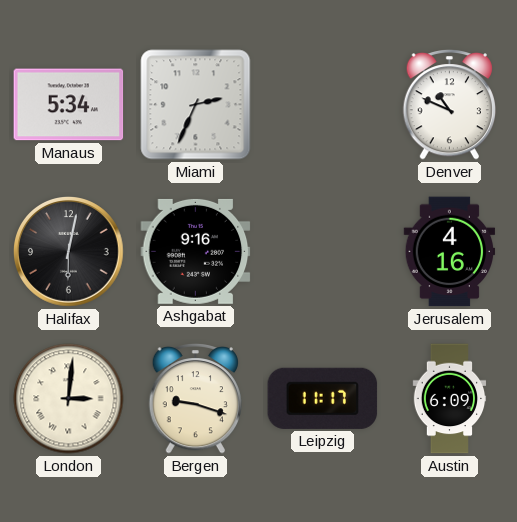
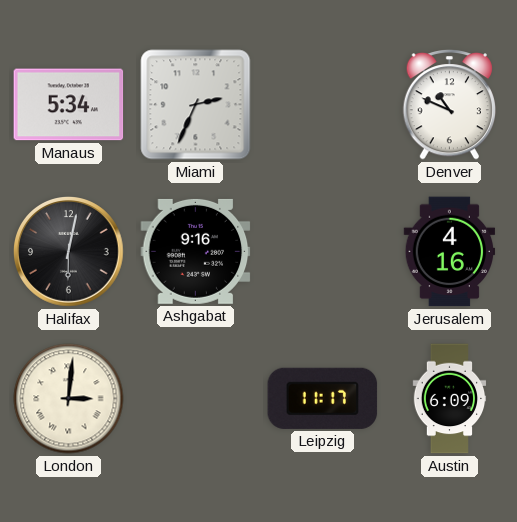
Bergen: 9:18 -> none (195, 399)
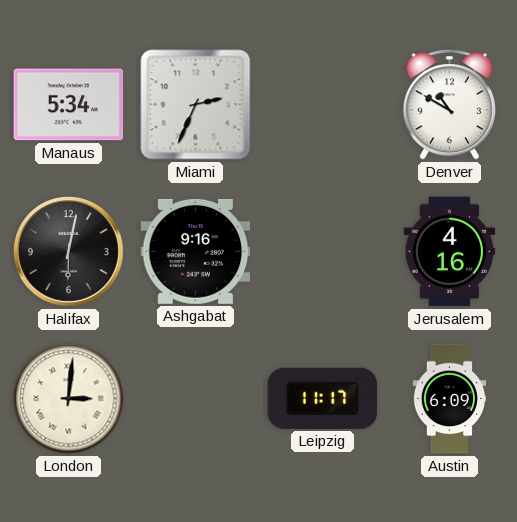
Denver: 10:49 -> 10:50 (449, 105)
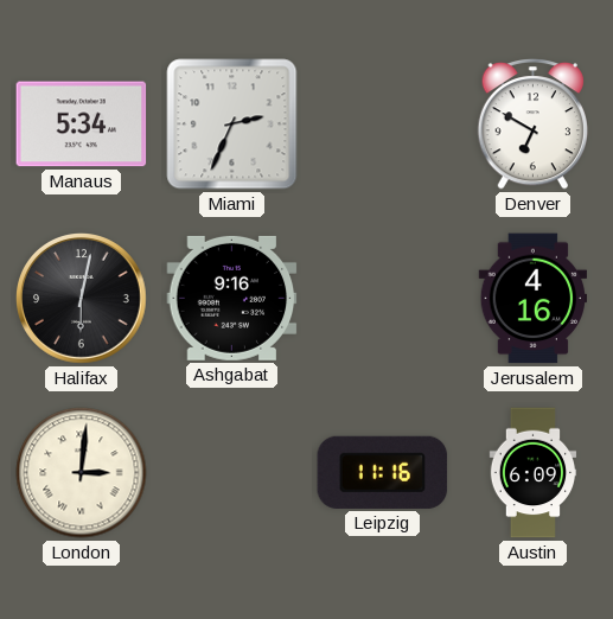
Denver: 10:50 -> 6:50 (532, 125)
Leipzig: 11:17 -> 11:16 (383, 472)
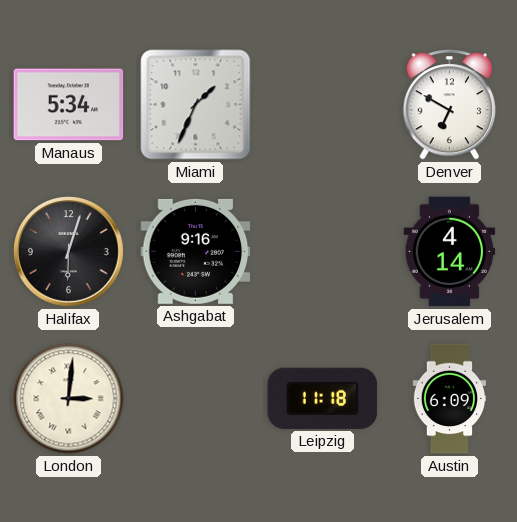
Miami: 2:34 -> 1:34 (196, 105)
Halifax: 6:02 -> 6:03 (69, 252)
Jerusalem: 4:16 -> 4:14 (450, 252)
Leipzig: 11:16 -> 11:18 (323, 398)
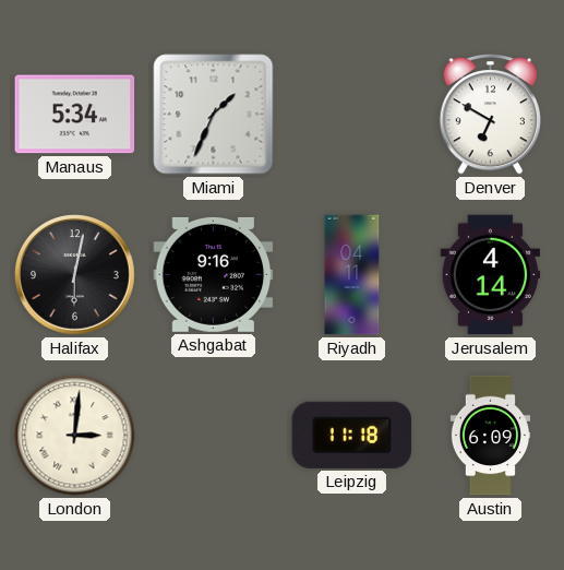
Halifax: 6:03 -> 6:02 (75, 275)
Riyadh: none -> 04:11 (352, 275)
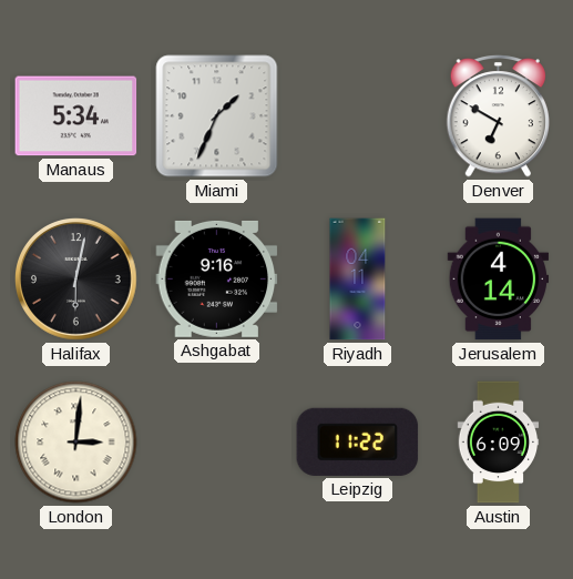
Leipzig: 11:18 -> 11:22 (358, 441)
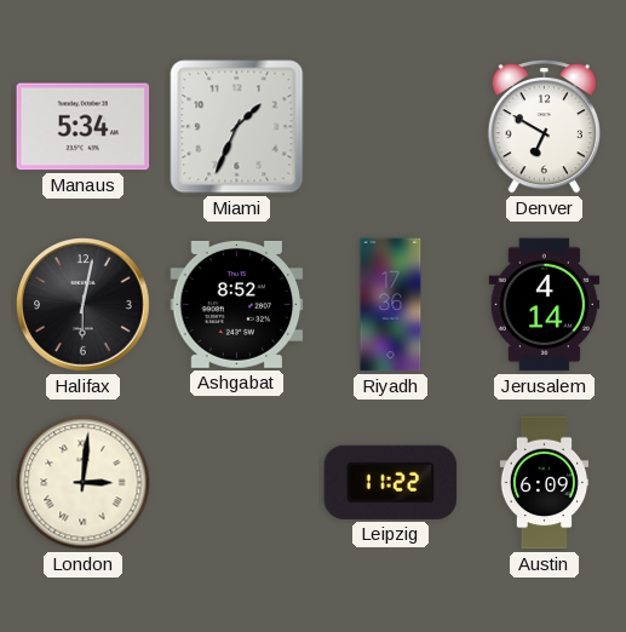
Ashgabat: 9:16 -> 8:52 (237, 304)
Riyadh: 04:11 -> 17:36 (391, 305)
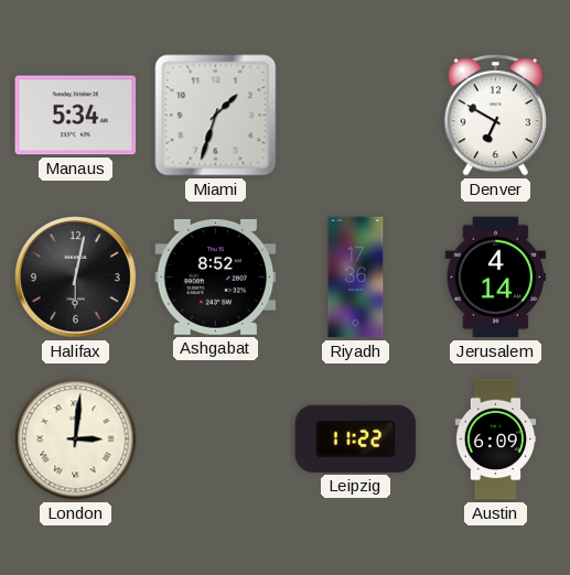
Miami: 1:34 -> 1:33 (216, 116)
